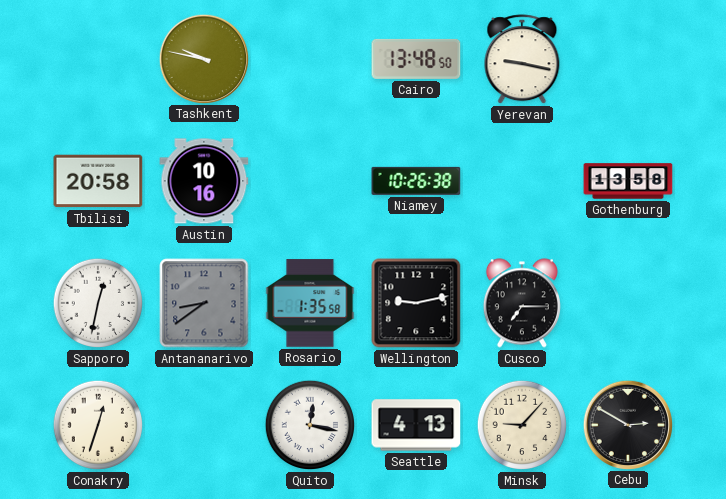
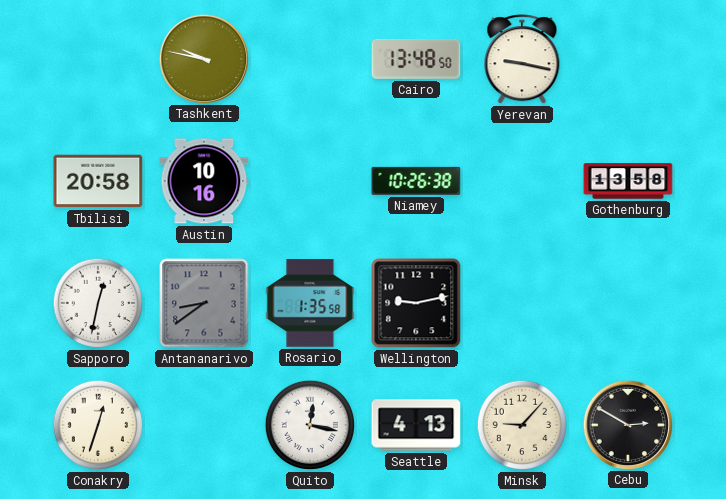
Cusco: 7:15 -> none (522, 303)
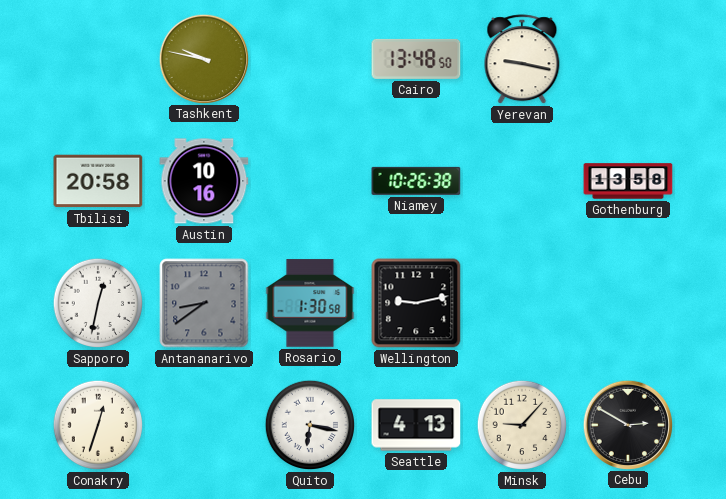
Rosario: 1:35 -> 1:30 (310, 303)
Quito: 12:17 -> 6:17 (310, 425)
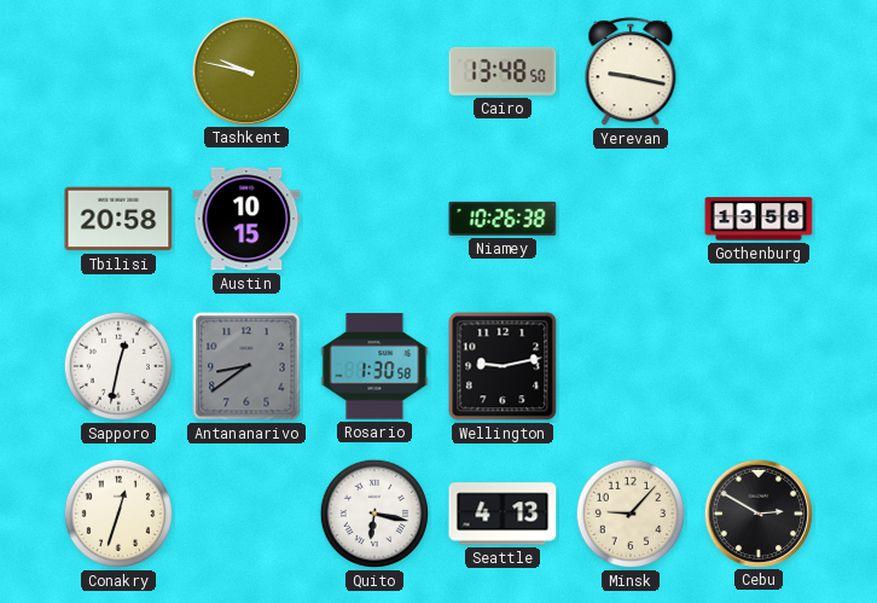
Austin: 10:16 -> 10:15 (246, 219)
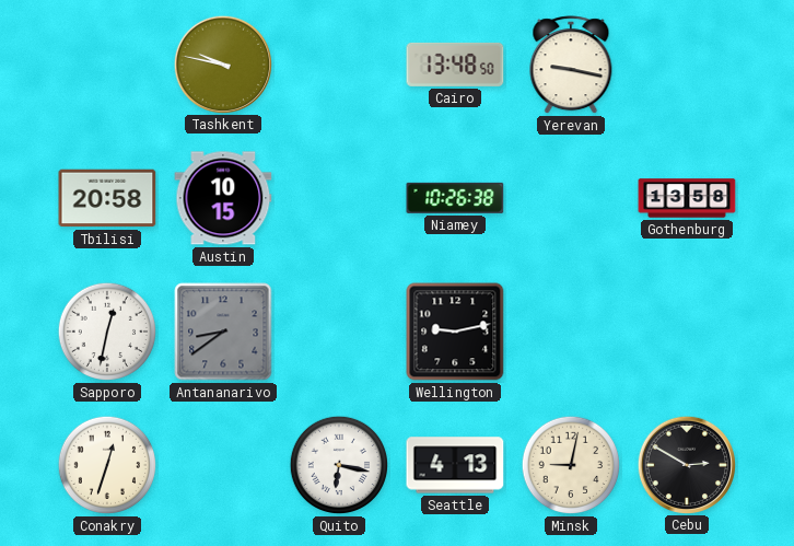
Rosario: 1:30 -> none (374, 366)
Minsk: 9:07 -> 9:02 (571, 465)
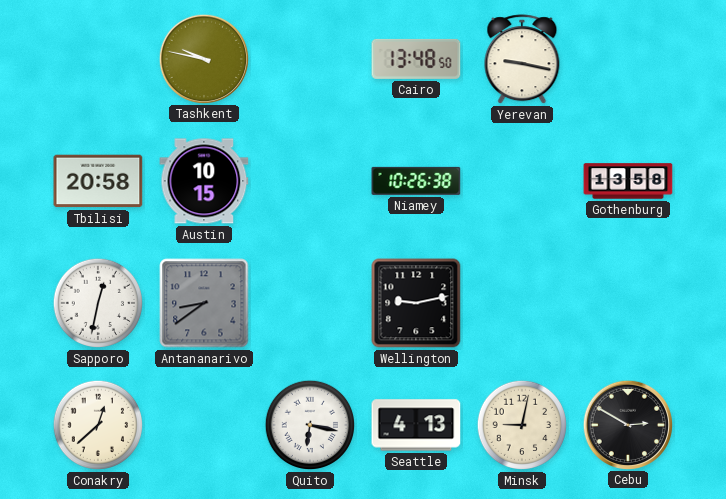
Conakry: 12:33 -> 12:38 (98, 425)
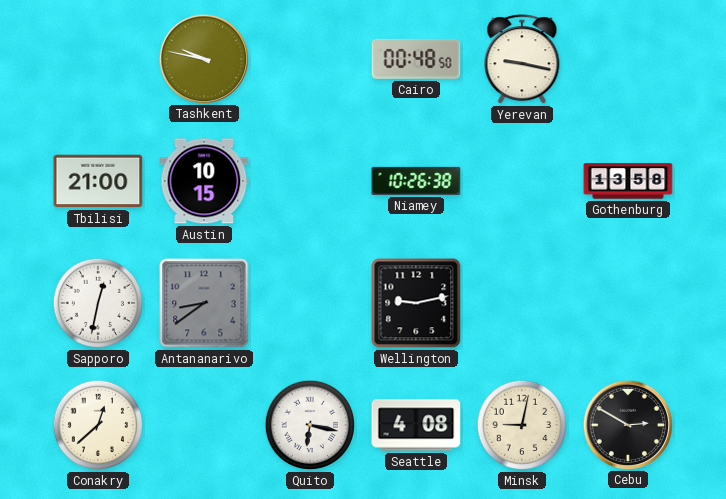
Cairo: 13:48 -> 00:48 (416, 59)
Tbilisi: 20:58 -> 21:00 (98, 181)
Seattle: 4:13 -> 4:08 (416, 425)
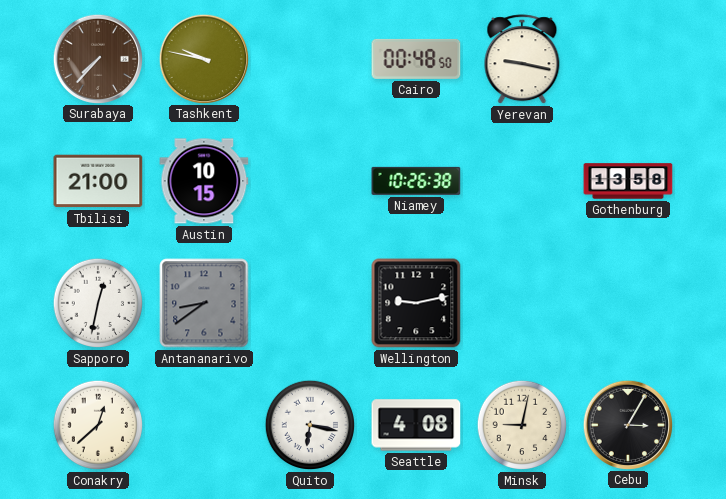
Surabaya: none -> 7:37 (97, 58)
Cebu: 2:50 -> 3:05 (627, 424)
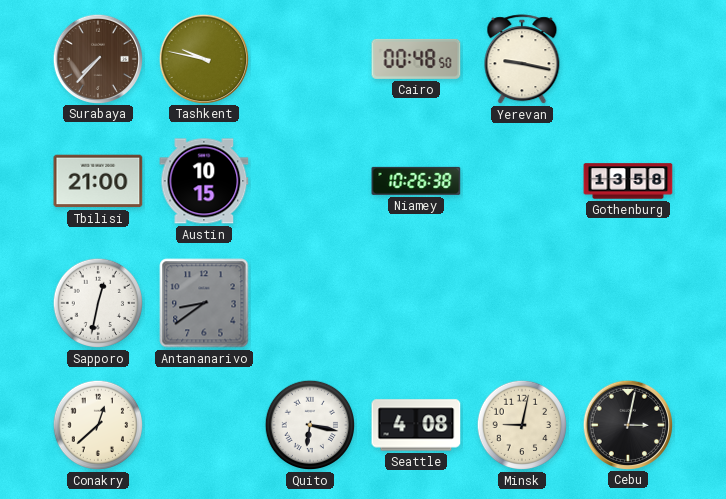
Wellington: 9:13 -> none (416, 303)
Cebu: 3:05 -> 3:02 (627, 424)
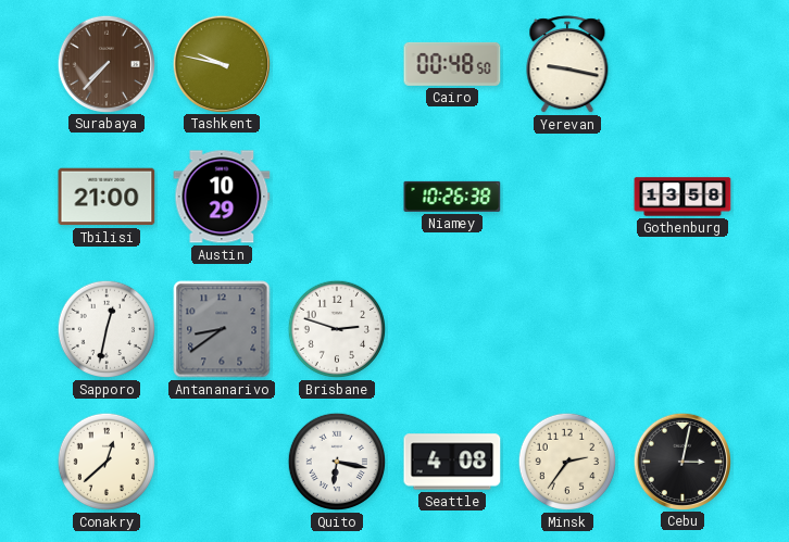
Austin: 10:15 -> 10:29 (222, 197)
Brisbane: none -> 2:48 (337, 329)
Minsk: 9:02 -> 2:36 (567, 462)
